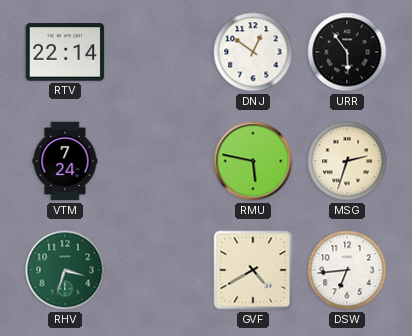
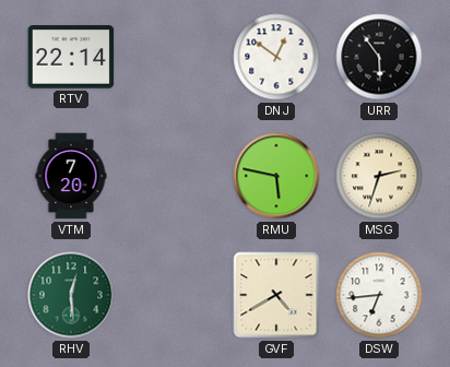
VTM: 7:24 -> 7:20 (71, 176)
RHV: 3:33 -> 12:29 (71, 295)
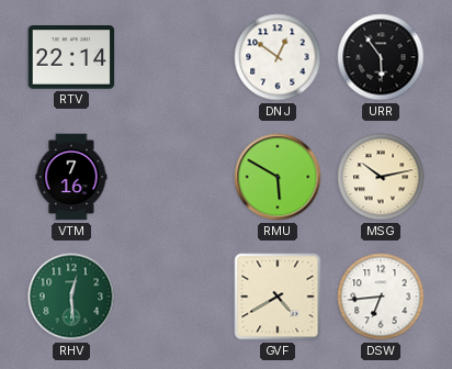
VTM: 7:20 -> 7:16 (71, 177)
RMU: 5:47 -> 5:50 (278, 177)
MSG: 2:33 -> 10:13 (381, 177)
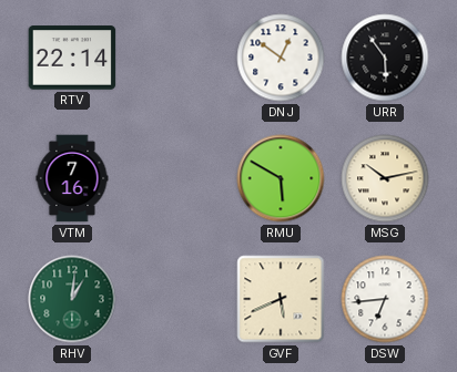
RHV: 12:29 -> 1:01 (72, 299)
GVF: 4:40 -> 5:41 (281, 299)
